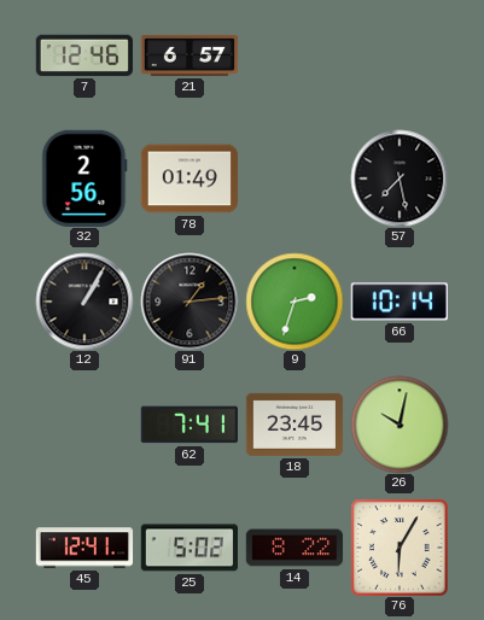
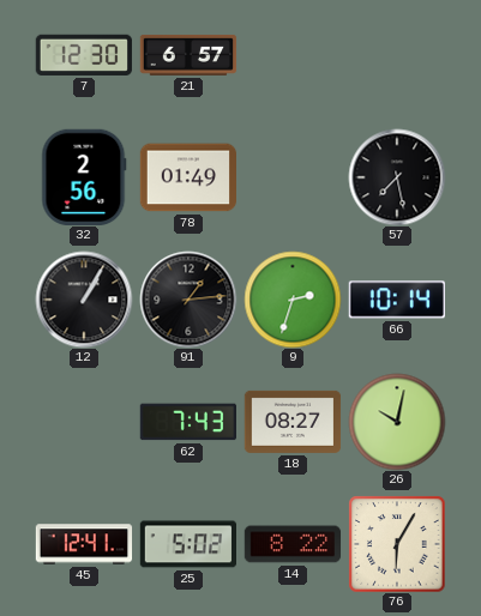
7: 12:46 -> 12:30 (84, 55)
62: 7:41 -> 7:43 (187, 422)
18: 23:45 -> 08:27 (293, 422)
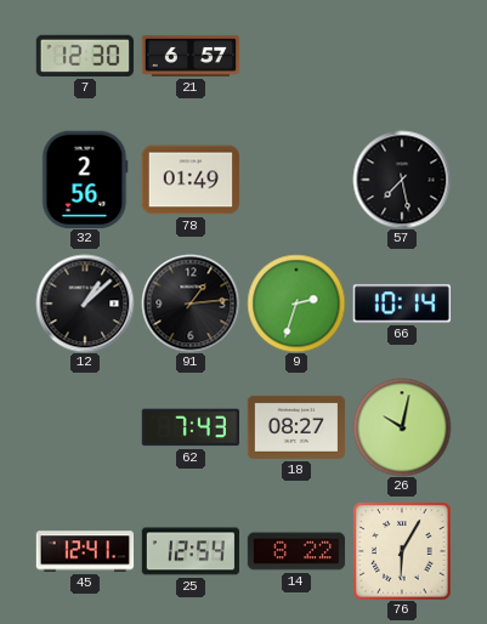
12: 1:05 -> 1:08 (85, 304)
25: 5:02 -> 12:54 (189, 551)
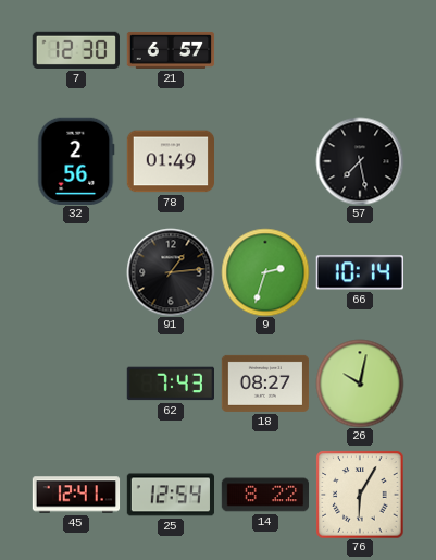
12: 1:08 -> none (85, 304)
